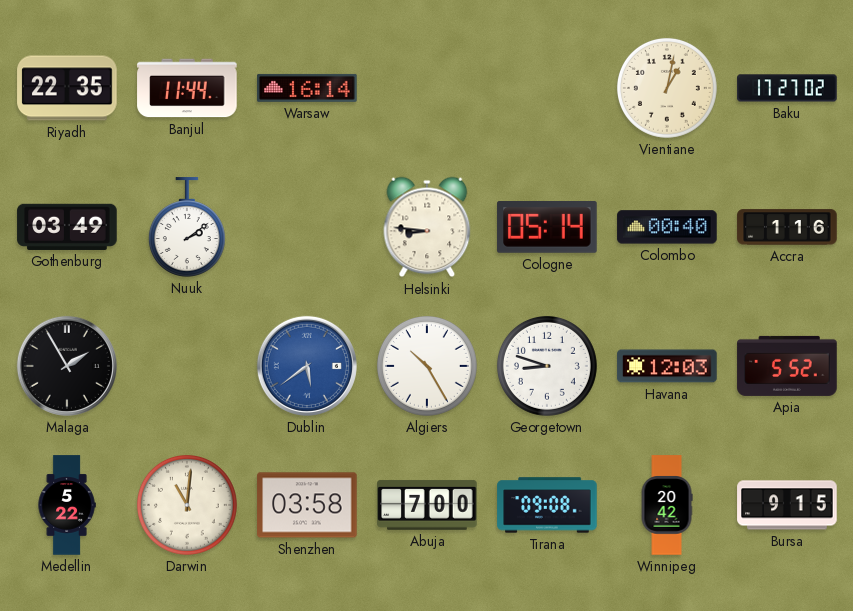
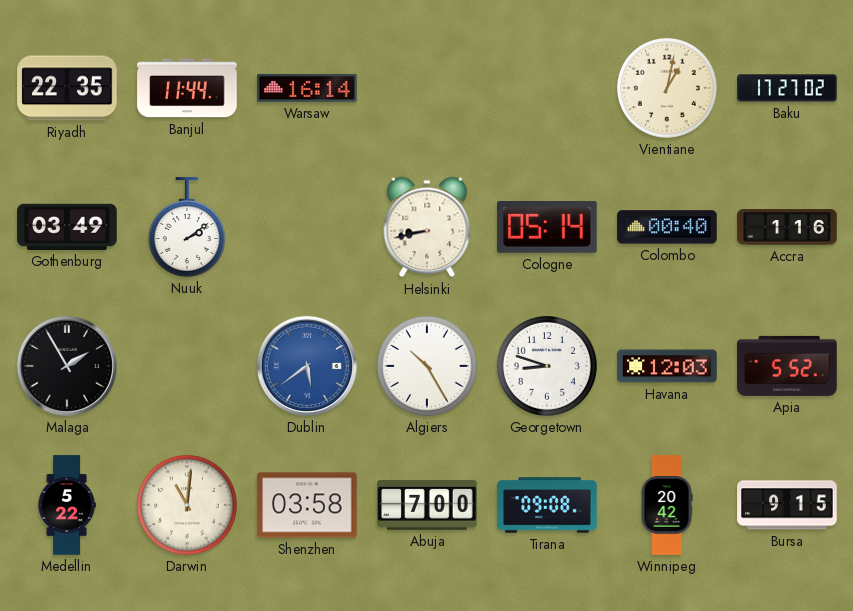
Helsinki: 8:46 -> 8:43 (427, 227)
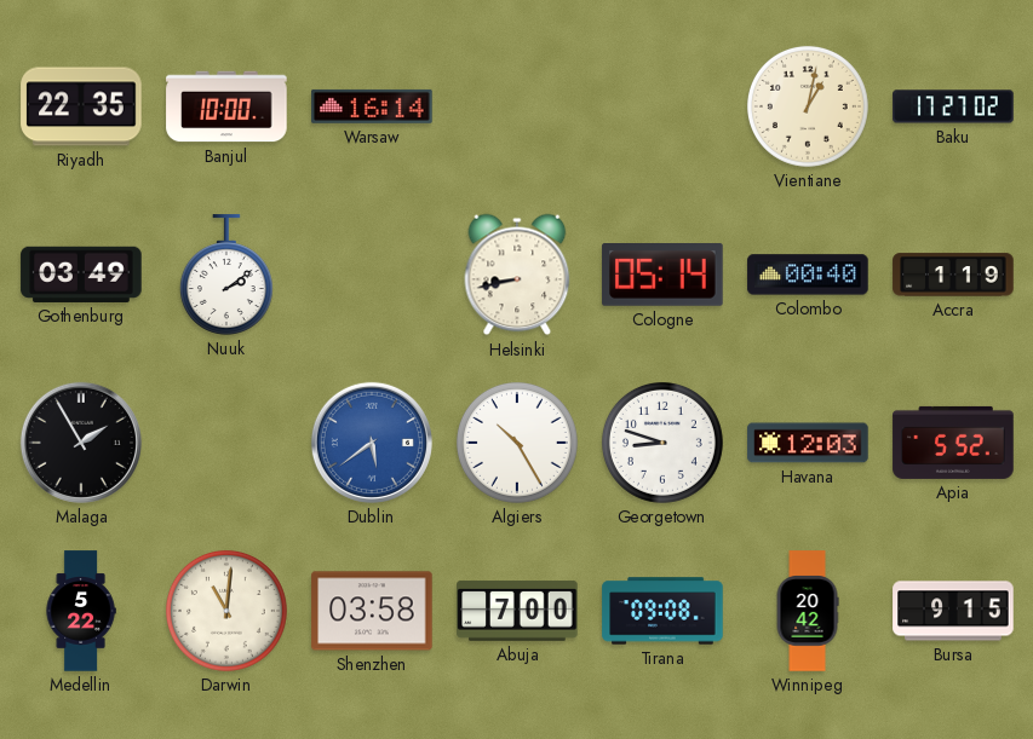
Banjul: 11:44 -> 10:00 (226, 106)
Accra: 1:16 -> 1:19 (953, 275)
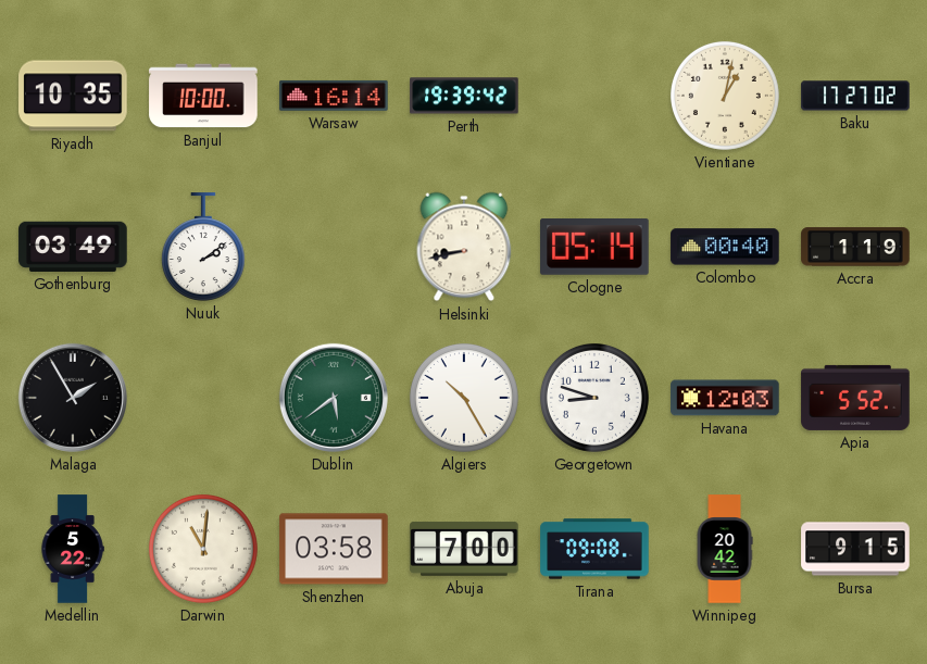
Riyadh: 22:35 -> 10:35 (73, 96)
Perth: none -> 19:39 (464, 96)
Dublin dial: blue -> green (334, 398)
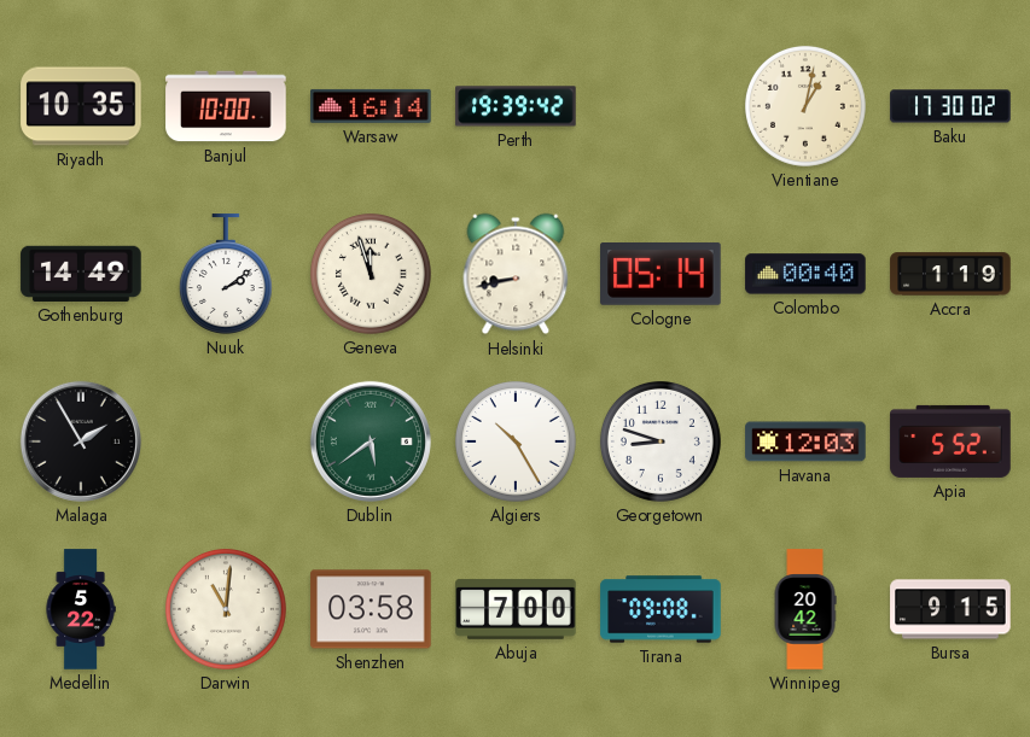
Baku: 17:27 -> 17:30 (950, 106)
Gothenburg: 03:49 -> 14:49 (81, 274)
Geneva: none -> 11:57 (371, 274)
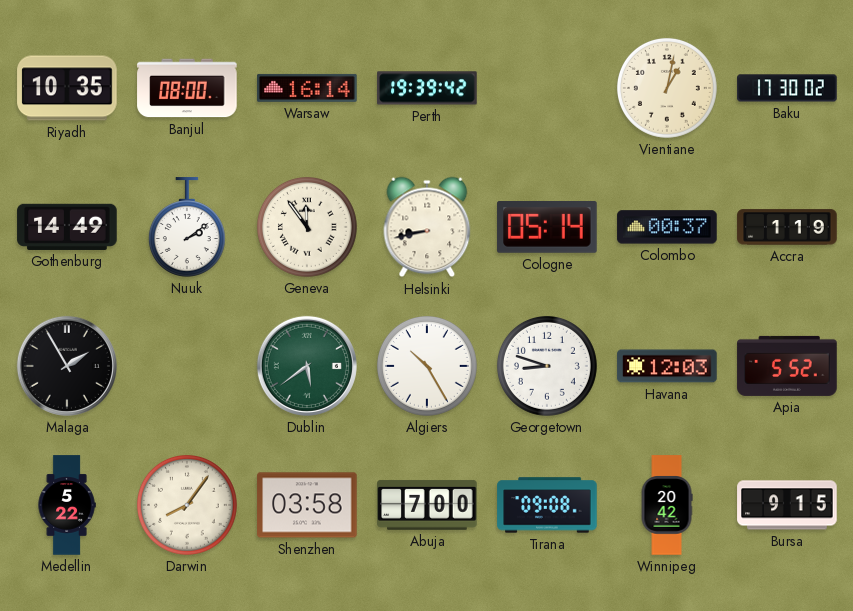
Banjul: 10:00 -> 08:00 (187, 88)
Geneva: 11:57 -> 11:54 (307, 227)
Colombo: 00:40 -> 00:37 (667, 227)
Darwin: 11:01 -> 8:06 (187, 505)
